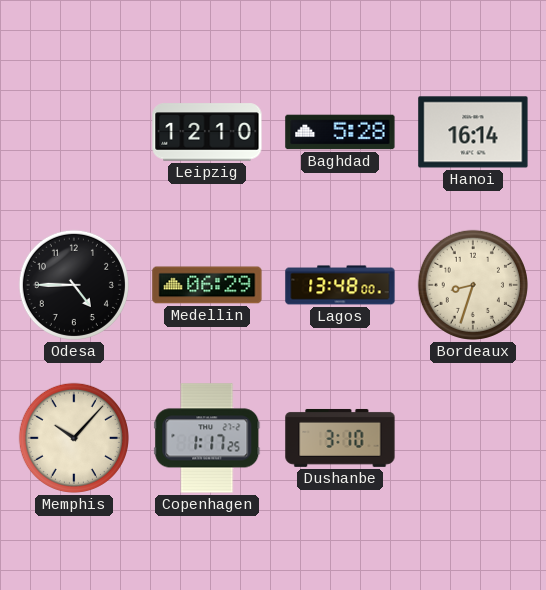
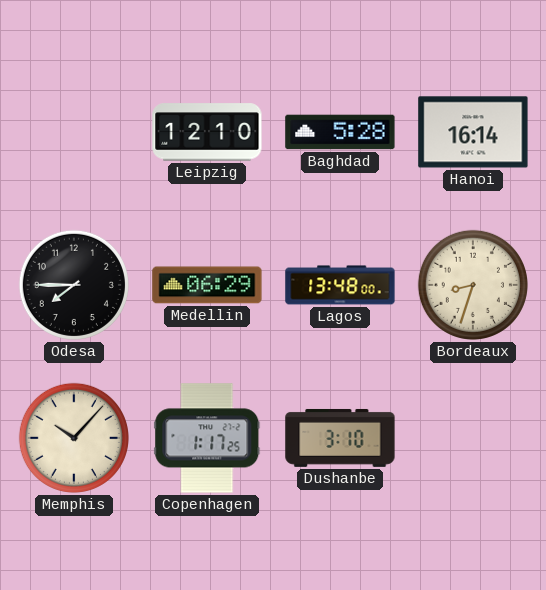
Odesa: 4:45 -> 7:45 (74, 285)
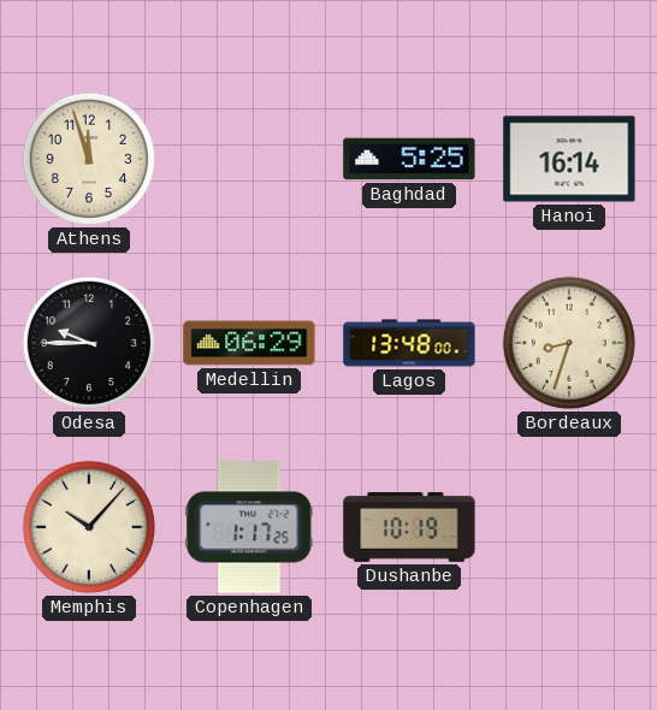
Athens: none -> 11:57 (89, 159)
Leipzig: 12:10 -> none (207, 132)
Baghdad: 5:28 -> 5:25 (409, 159)
Odesa: 7:45 -> 9:45 (89, 343)
Dushanbe: 3:10 -> 10:19 (409, 527)
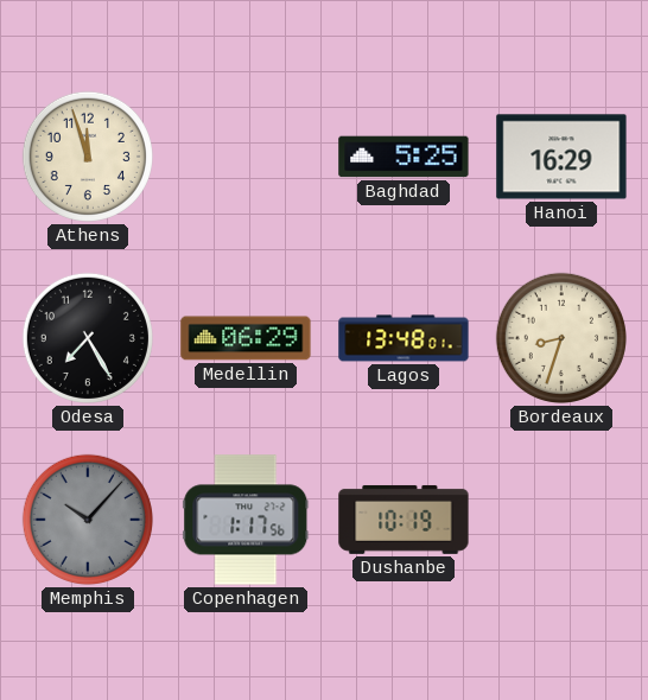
Hanoi: 16:14 -> 16:29 (561, 157)
Odesa: 9:45 -> 7:25 (88, 338)
Lagos: 13:48:00 -> 13:48:01 (404, 338)
Memphis dial: cream -> grey (88, 520)
Copenhagen: 1:17:25 -> 1:17:56 (246, 520)
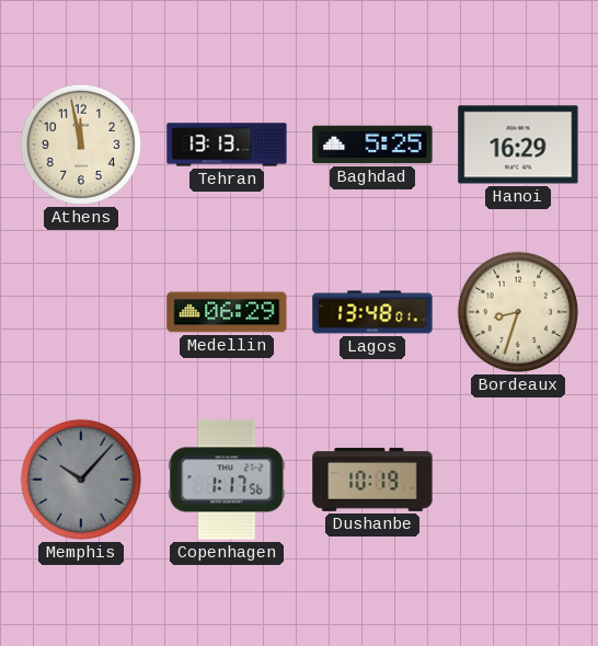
Athens: 11:57 -> 11:58 (81, 145)
Tehran: none -> 13:13 (227, 145)
Odesa: 7:25 -> none (88, 338)
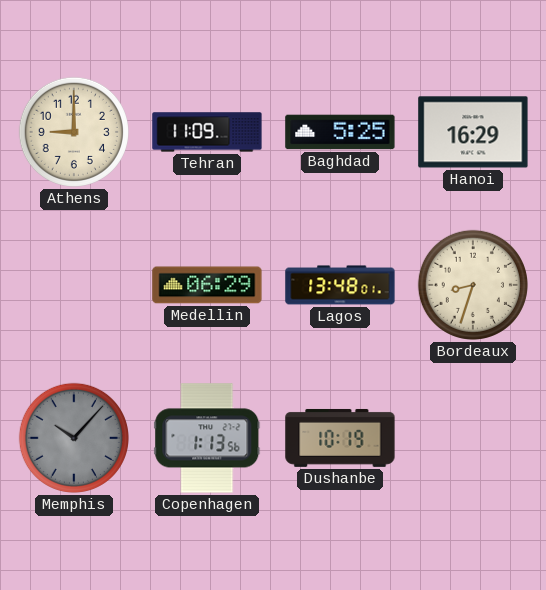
Athens: 11:58 -> 9:00 (74, 132)
Tehran: 13:13 -> 11:09 (207, 132)
Copenhagen: 1:17 -> 1:13 (207, 438)
